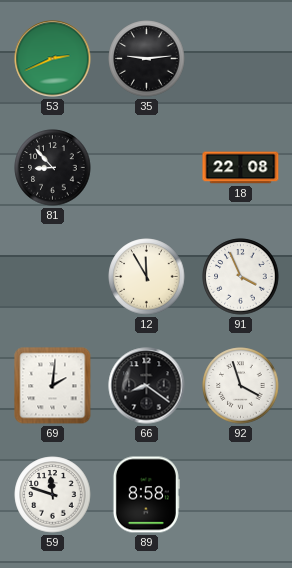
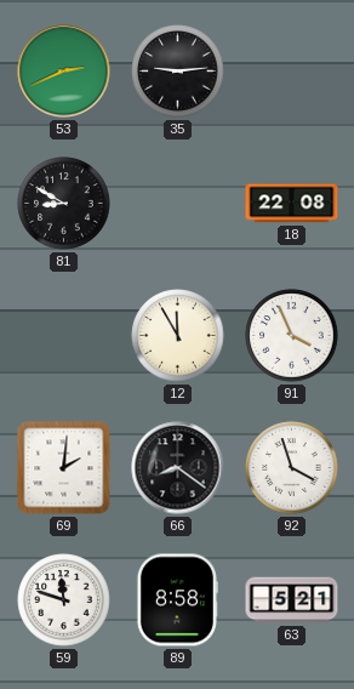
81: 8:53 -> 8:50 (64, 204)
63: none -> 5:21 (292, 600)
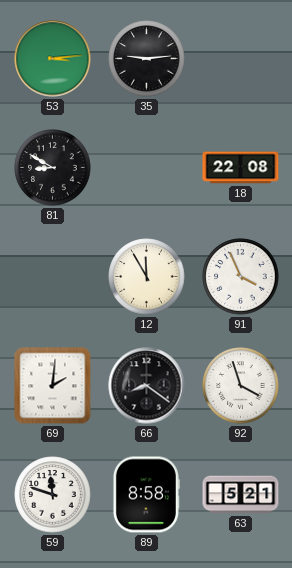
53: 2:41 -> 3:14 (53, 59)
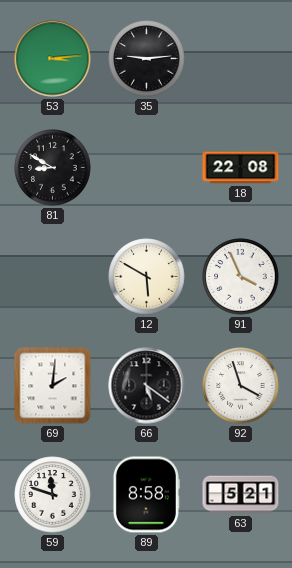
12: 11:55 -> 5:50 (147, 277)
66: 8:21 -> 5:21 (147, 386)
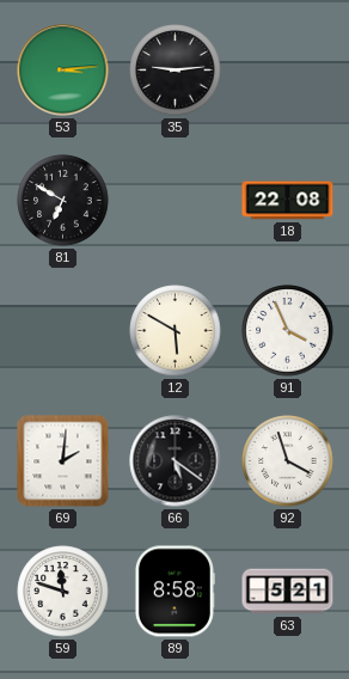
81: 8:50 -> 6:50 (63, 201)
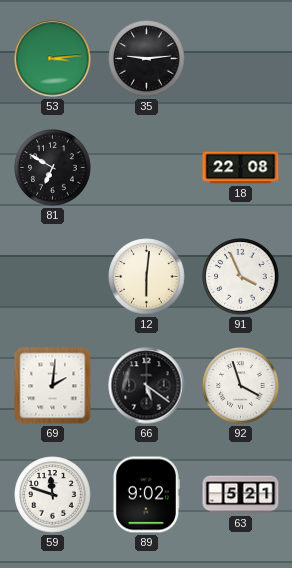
12: 5:50 -> 6:01 (147, 277)
89: 8:58 -> 9:02 (146, 495)
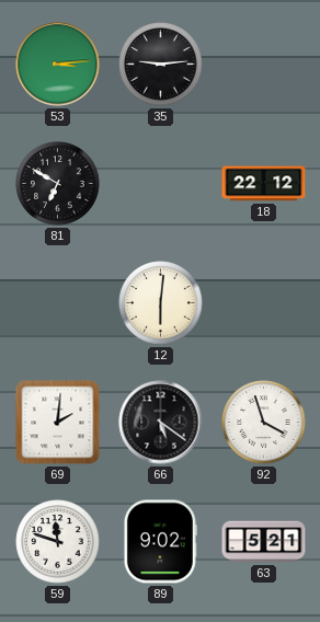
18: 22:08 -> 22:12 (264, 184)
91: 3:56 -> none (241, 277)
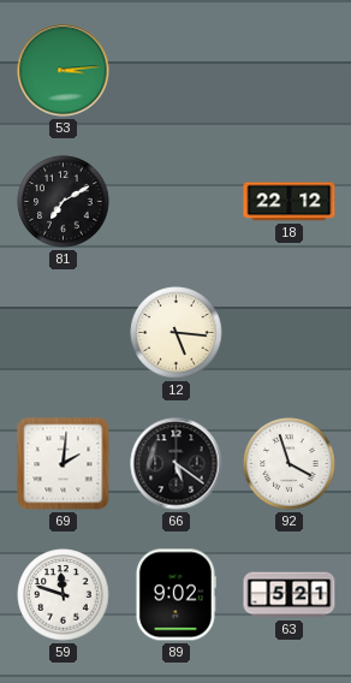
35: 9:14 -> none (161, 65)
81: 6:50 -> 7:10 (64, 202)
12: 6:01 -> 5:16 (177, 333)
